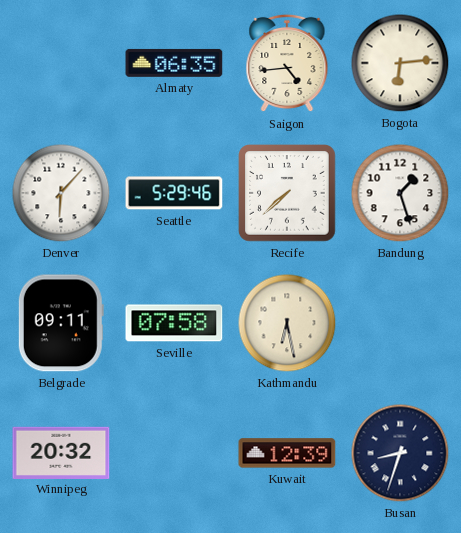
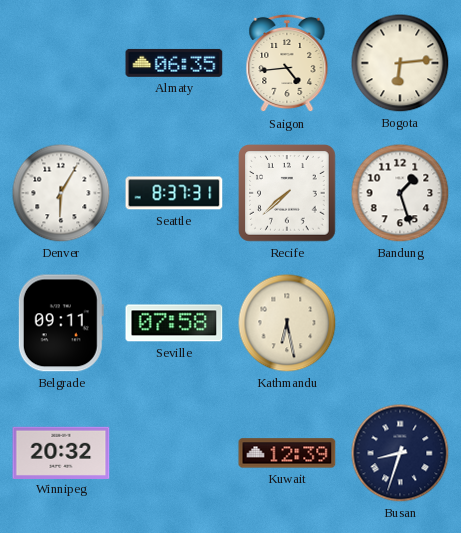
Denver: 6:07 -> 6:05 (61, 193)
Seattle: 5:29 -> 8:37 (174, 193)
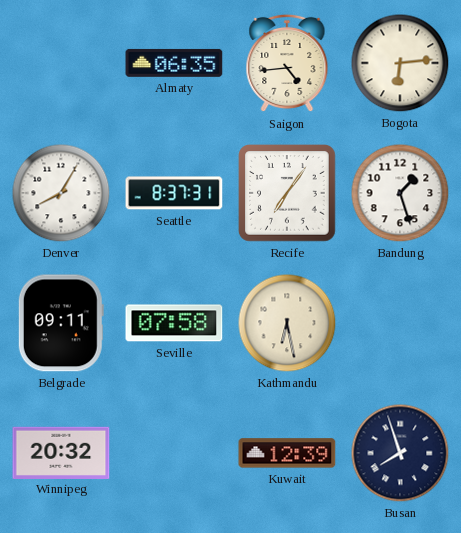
Denver: 6:05 -> 8:05 (61, 193)
Recife: 7:38 -> 7:06 (287, 193)
Busan: 8:33 -> 7:57 (400, 453)
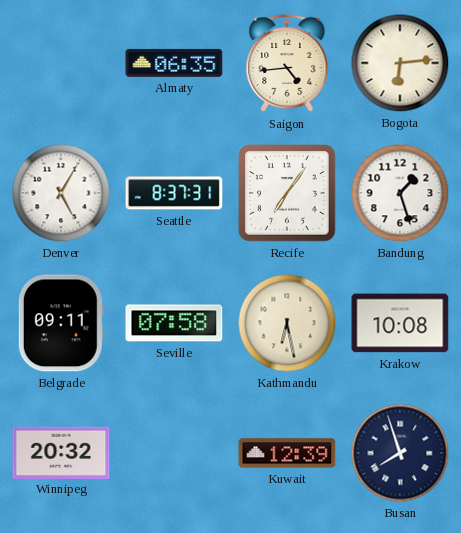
Denver: 8:05 -> 5:05 (61, 193)
Krakow: none -> 10:08 (400, 323)
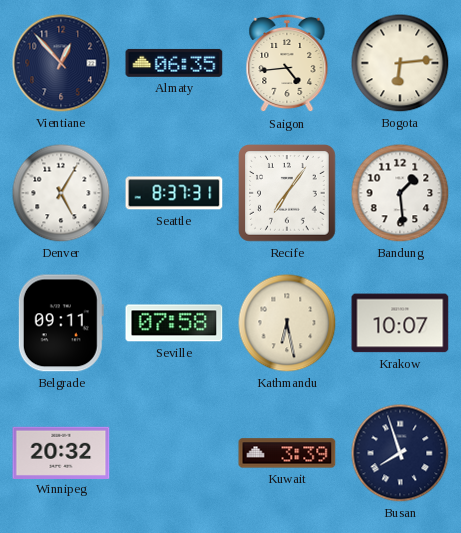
Vientiane: none -> 12:53 (61, 63)
Bandung: 1:27 -> 1:29 (400, 193)
Krakow: 10:08 -> 10:07 (400, 323)
Kuwait: 12:39 -> 3:39 (287, 453)
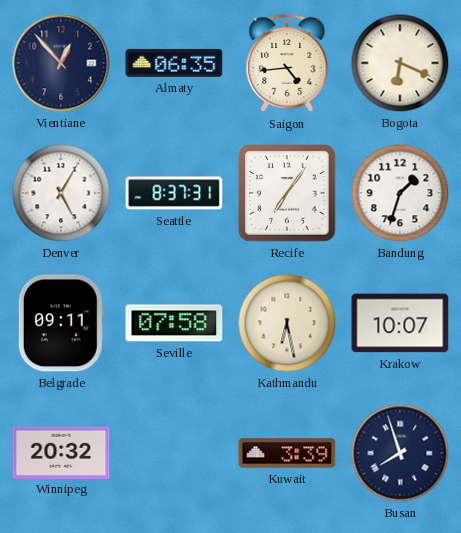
Bogota: 6:14 -> 6:19 (400, 63)
Bandung: 1:29 -> 1:33 (400, 193)
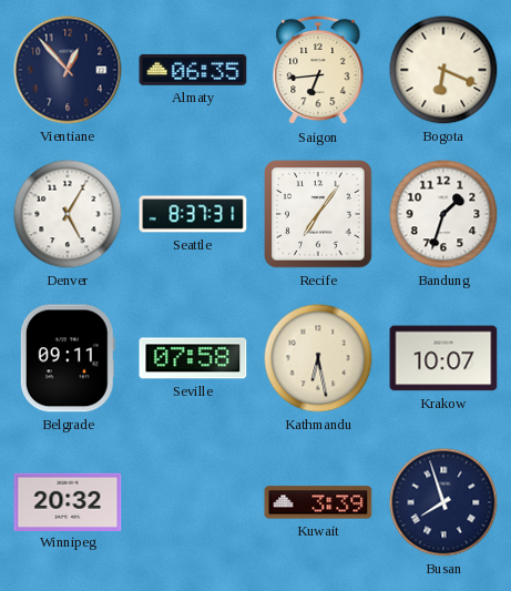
Saigon: 4:44 -> 6:44 (318, 70)
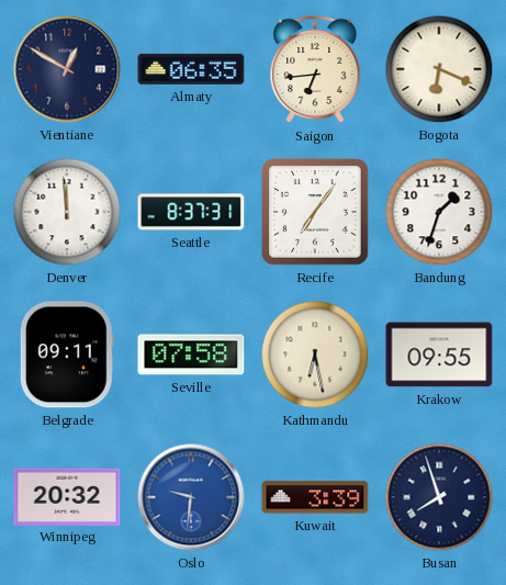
Vientiane: 12:53 -> 12:50 (67, 69)
Denver: 5:05 -> 11:59 (67, 212)
Krakow: 10:07 -> 09:55 (439, 355)
Oslo: none -> 9:31 (191, 497)
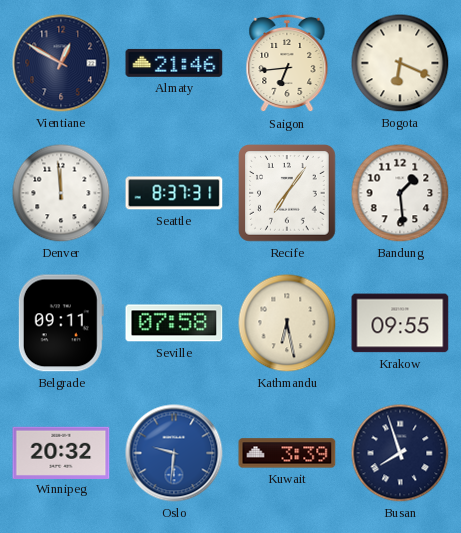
Almaty: 06:35 -> 21:46 (174, 63)
Bandung: 1:33 -> 1:29 (400, 193)
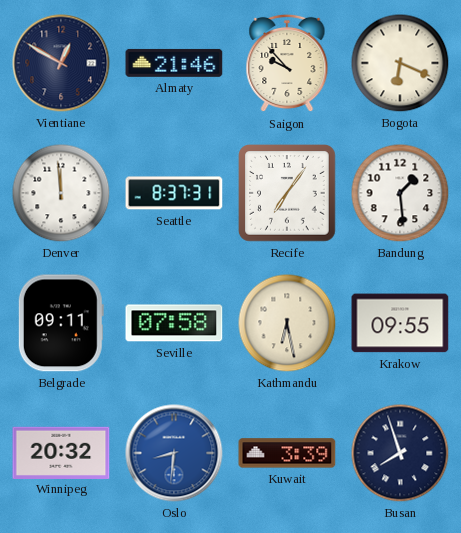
Saigon: 6:44 -> 9:53 (287, 63)
Oslo: 9:31 -> 8:31 (174, 453)
